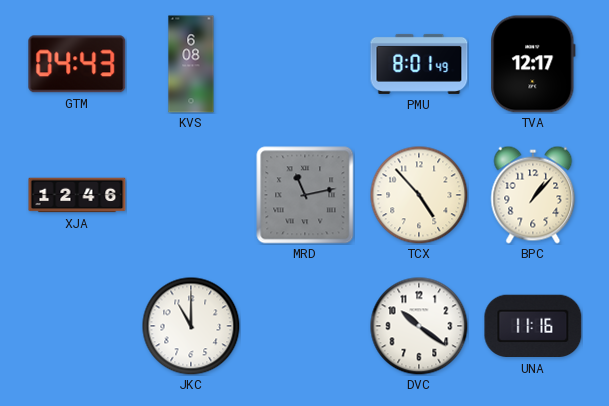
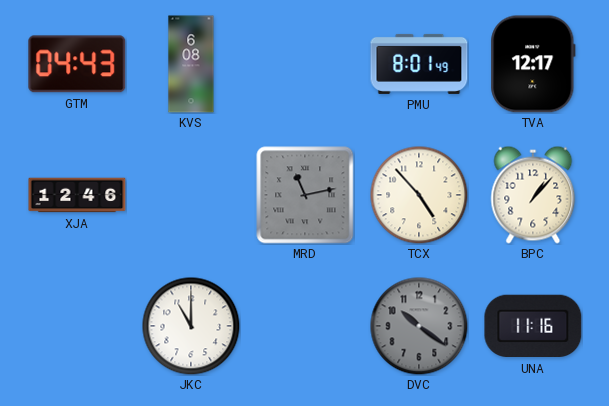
DVC dial: white -> grey (419, 326)
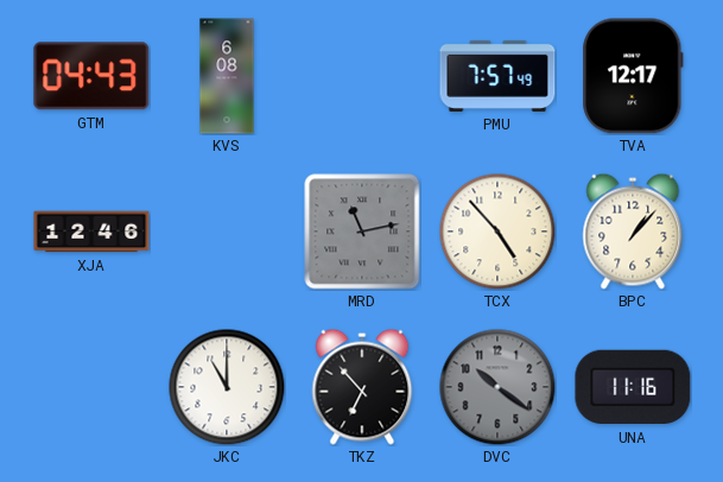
PMU: 8:01 -> 7:57 (497, 76)
TKZ: none -> 6:53 (362, 387)
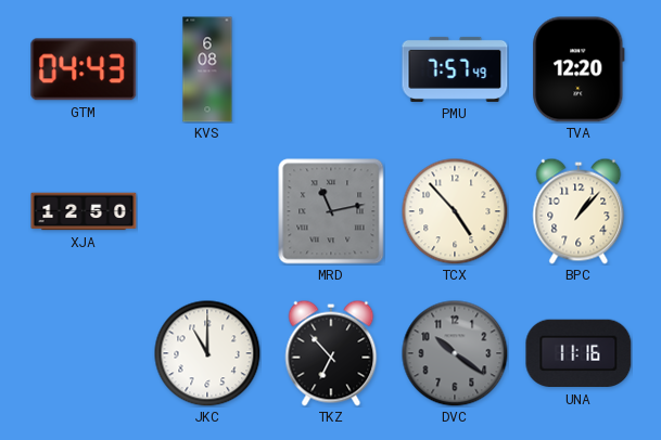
TVA: 12:17 -> 12:20 (579, 69)
XJA: 12:46 -> 12:50 (84, 211)
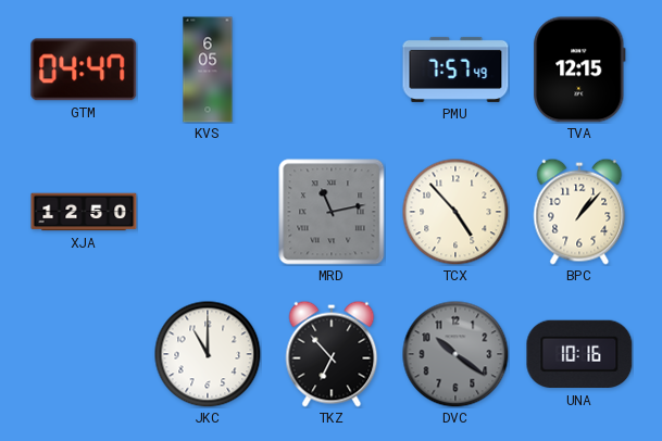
GTM: 04:43 -> 04:47 (84, 70)
KVS: 6:08 -> 6:05 (208, 70)
TVA: 12:20 -> 12:15 (579, 70)
UNA: 11:16 -> 10:16 (579, 354)
